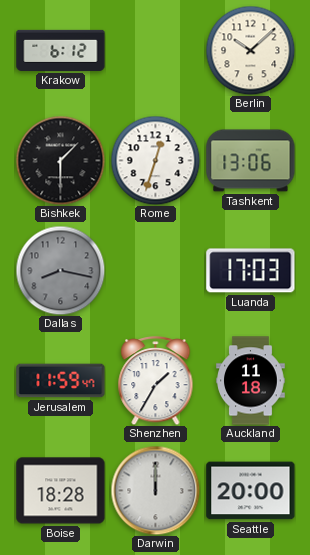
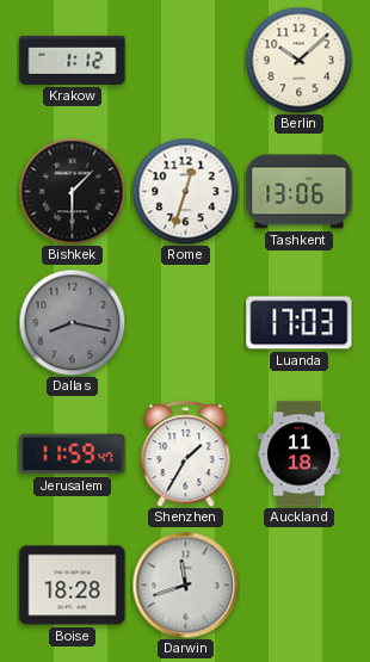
Krakow: 6:12 -> 1:12 (73, 60)
Darwin: 12:00 -> 11:42 (185, 584)
Seattle: 20:00 -> none (251, 491)
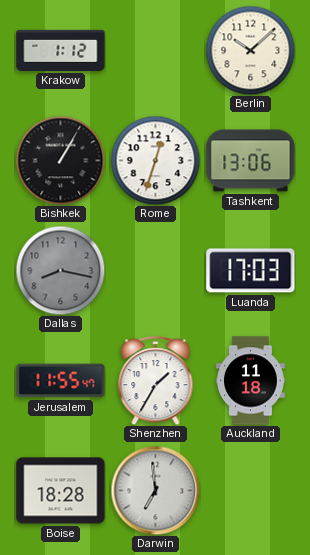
Bishkek: 1:30 -> 1:05 (60, 160)
Jerusalem: 11:59 -> 11:55 (61, 381)
Darwin: 11:42 -> 6:59 (155, 490)
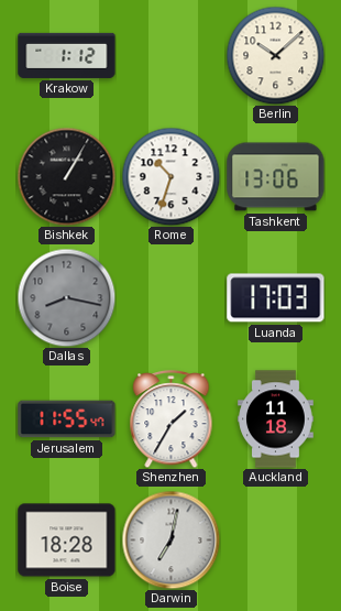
Rome: 12:33 -> 10:33 (170, 176)
Darwin: 6:59 -> 7:02 (170, 539)
